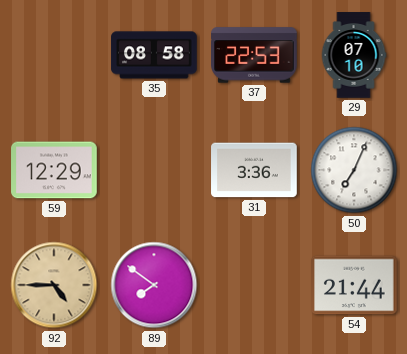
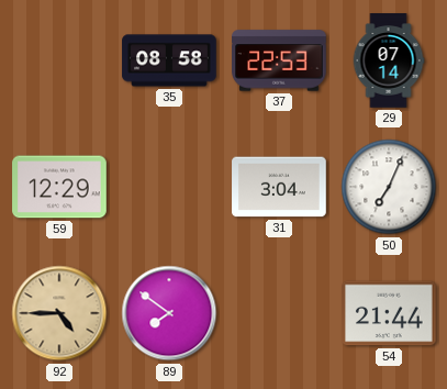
29: 07:10 -> 07:14 (389, 60)
31: 3:36 -> 3:04 (279, 187)
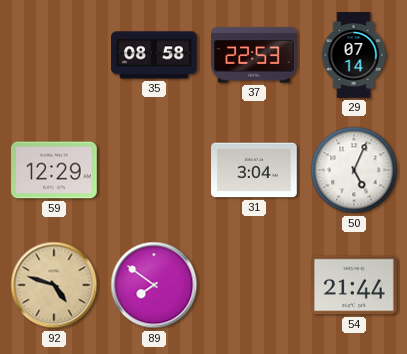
50: 7:04 -> 5:04 (354, 170)
92: 4:45 -> 4:48 (54, 285)
